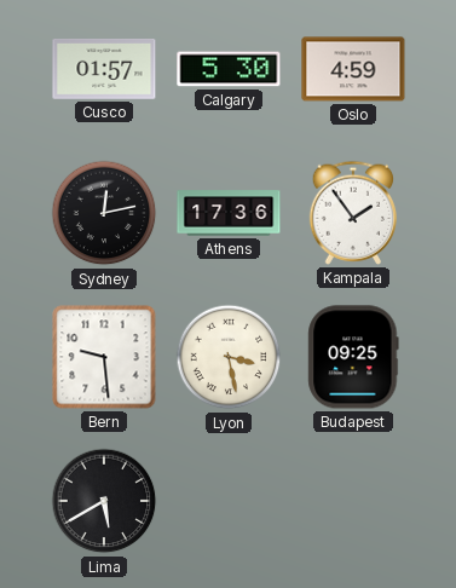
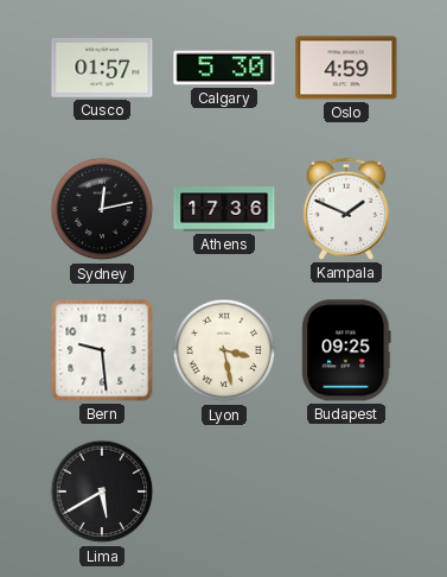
Kampala: 1:54 -> 1:49 (346, 209)
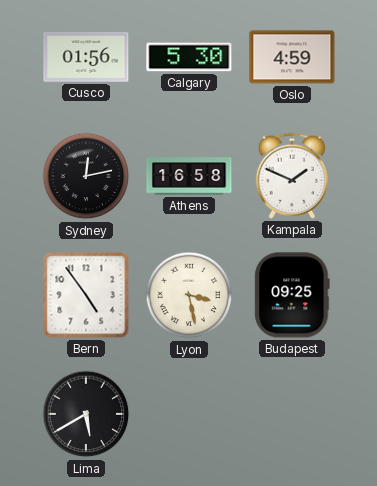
Cusco: 01:57 -> 01:56 (86, 57)
Athens: 17:36 -> 16:58 (189, 176)
Bern: 9:29 -> 4:54 (86, 295)
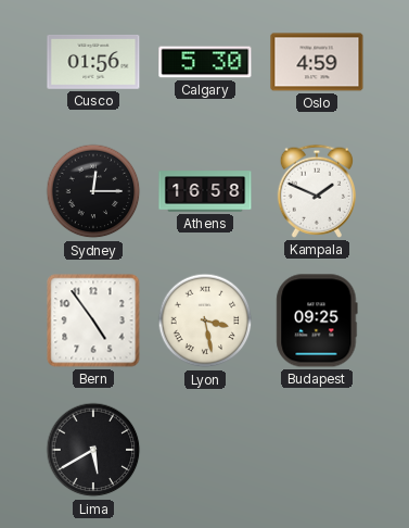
Sydney: 12:13 -> 12:15 (93, 191)
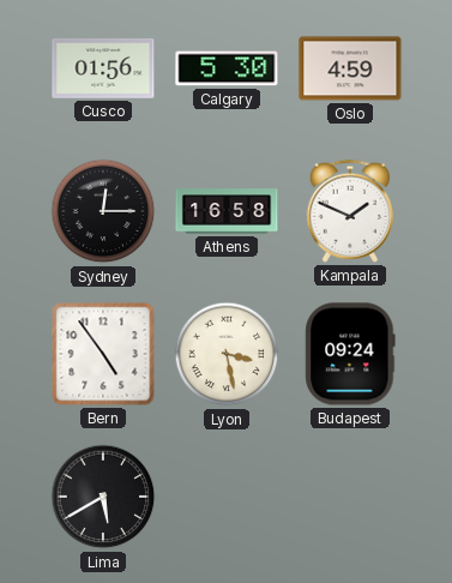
Budapest: 09:25 -> 09:24 (350, 354)
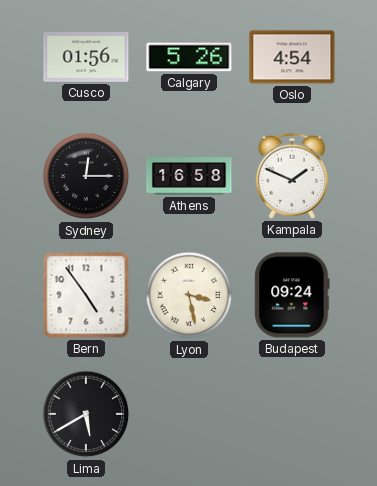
Calgary: 5:30 -> 5:26 (189, 57)
Oslo: 4:59 -> 4:54 (292, 57)
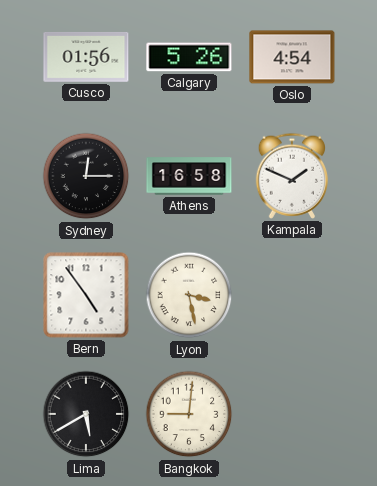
Budapest: 09:24 -> none (292, 295)
Bangkok: none -> 9:01 (189, 414)
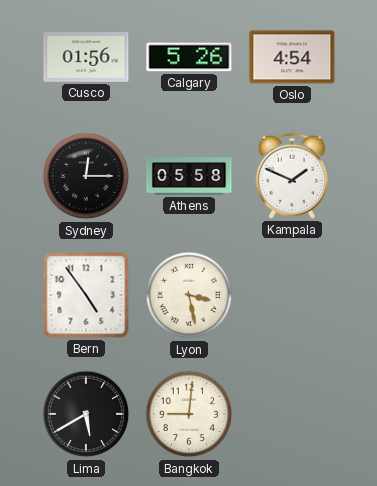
Athens: 16:58 -> 05:58 (189, 176)
